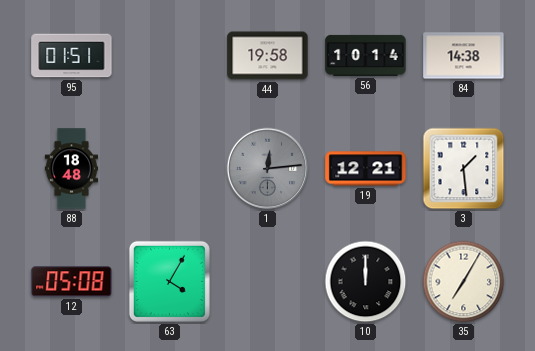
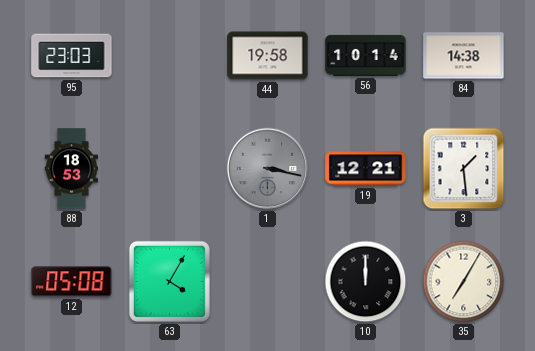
95: 01:51 -> 23:03 (72, 56)
88: 18:48 -> 18:53 (72, 169)
1: 12:14 -> 3:17 (268, 169)
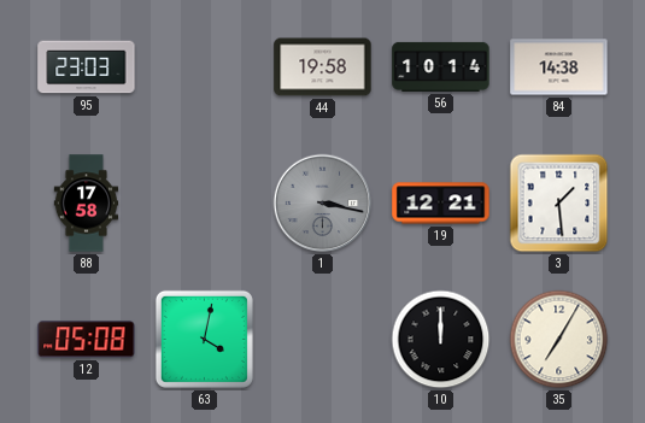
88: 18:53 -> 17:58 (87, 204)
63: 4:05 -> 4:02 (204, 339)
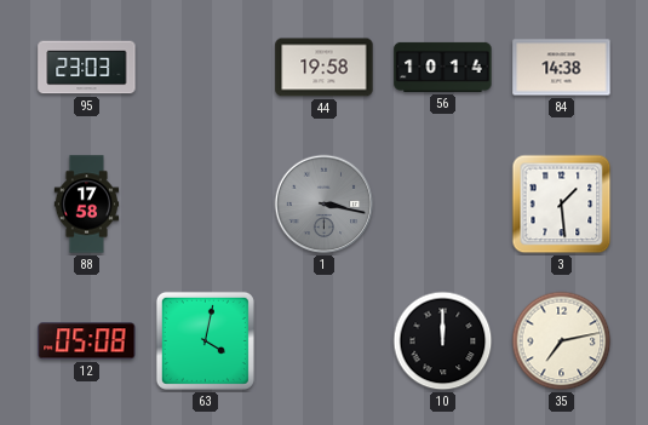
19: 12:21 -> none (441, 204)
35: 7:05 -> 7:13 (562, 341)
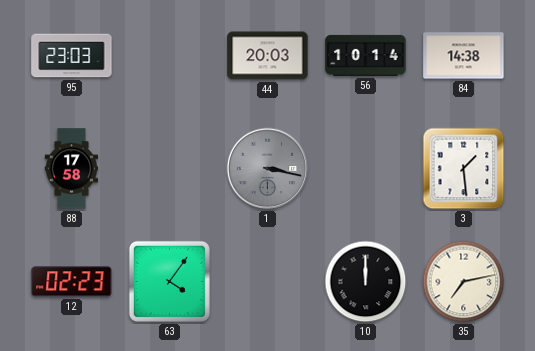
44: 19:58 -> 20:03 (268, 56)
12: 05:08 -> 02:23 (72, 282)
63: 4:02 -> 4:06 (169, 281)
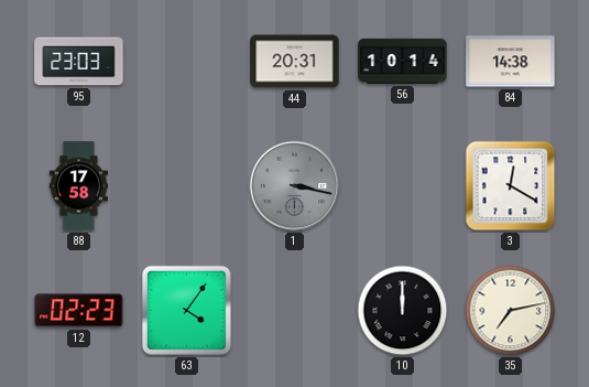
44: 20:03 -> 20:31 (295, 62)
3: 1:29 -> 12:20 (511, 186)
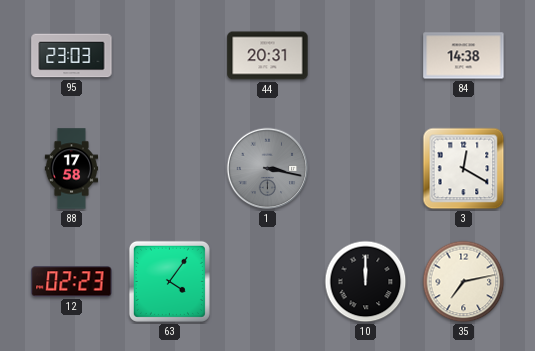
56: 10:14 -> none (403, 61)
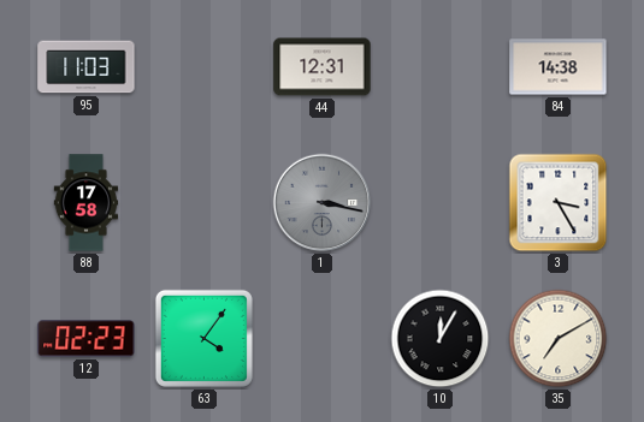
95: 23:03 -> 11:03 (87, 67)
44: 20:31 -> 12:31 (323, 67)
3: 12:20 -> 3:25 (559, 203)
10: 12:00 -> 12:05 (441, 339)
35: 7:13 -> 7:10 (559, 339)
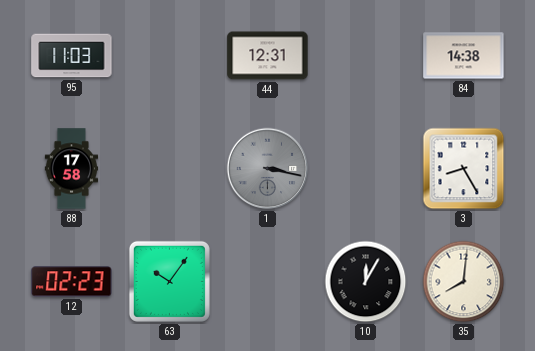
3: 3:25 -> 8:25 (464, 169)
63: 4:06 -> 10:06 (169, 281)
35: 7:10 -> 8:01 (464, 282)
